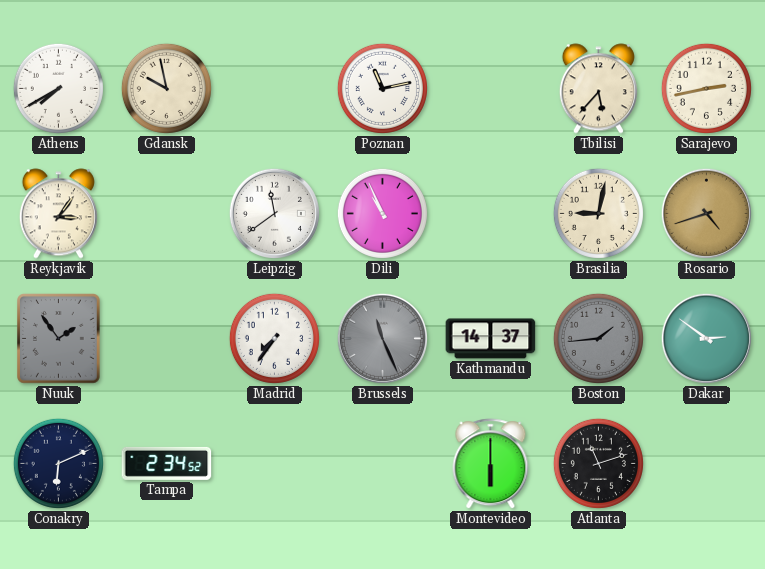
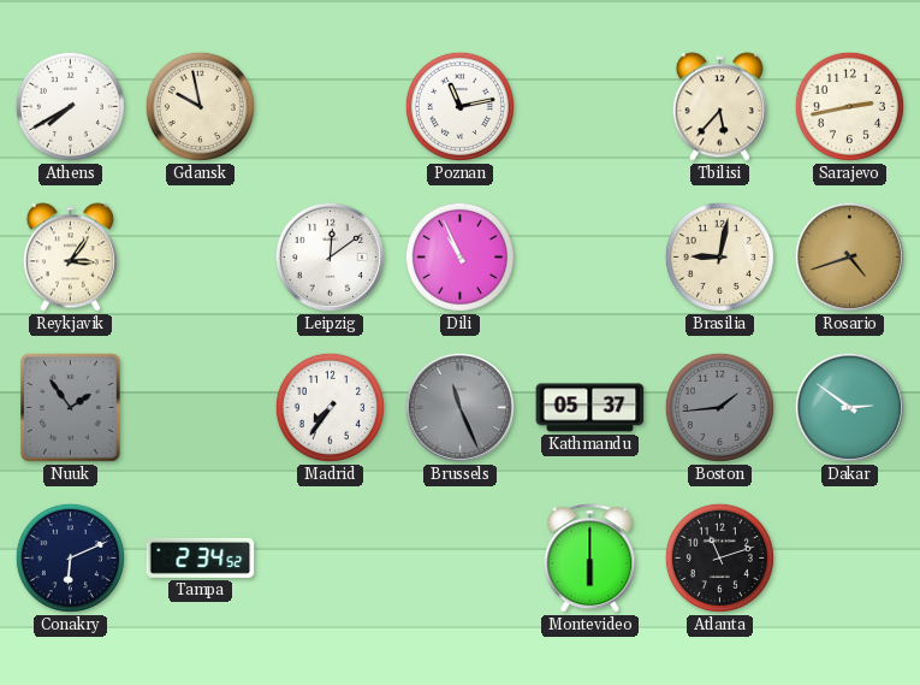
Leipzig: 11:39 -> 12:09 (330, 256)
Kathmandu: 14:37 -> 05:37 (590, 408)
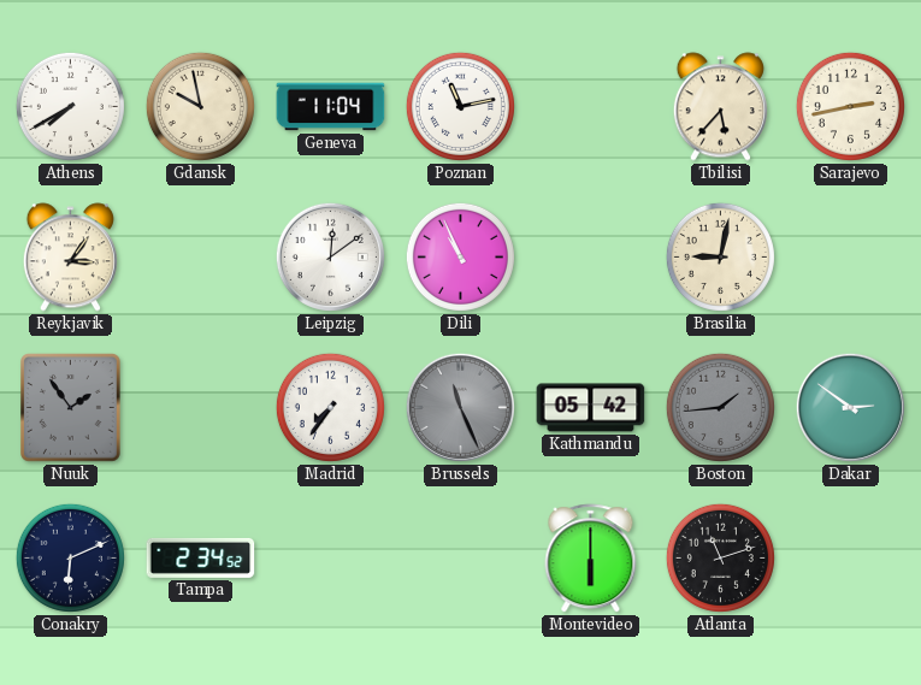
Geneva: none -> 11:04 (331, 107)
Rosario: 4:42 -> none (849, 256)
Kathmandu: 05:37 -> 05:42 (591, 408)
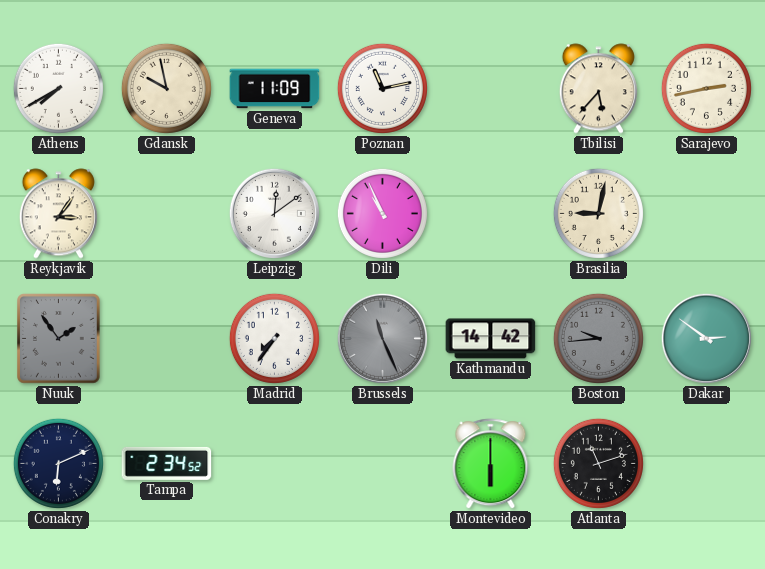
Geneva: 11:04 -> 11:09 (275, 89)
Kathmandu: 05:42 -> 14:42 (491, 339)
Boston: 1:44 -> 9:44 (598, 338)
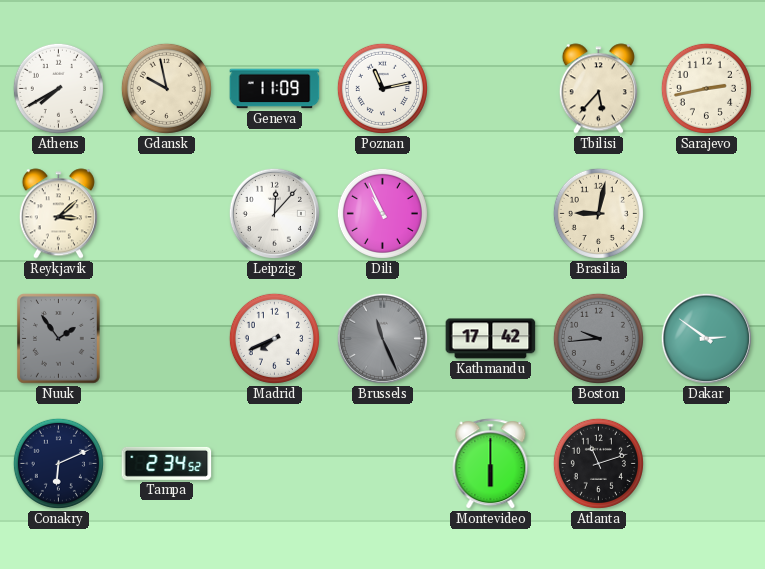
Reykjavik: 3:06 -> 3:08 (58, 214)
Leipzig: 12:09 -> 12:07 (274, 213)
Madrid: 7:36 -> 7:41 (274, 338)
Kathmandu: 14:42 -> 17:42 (491, 339)
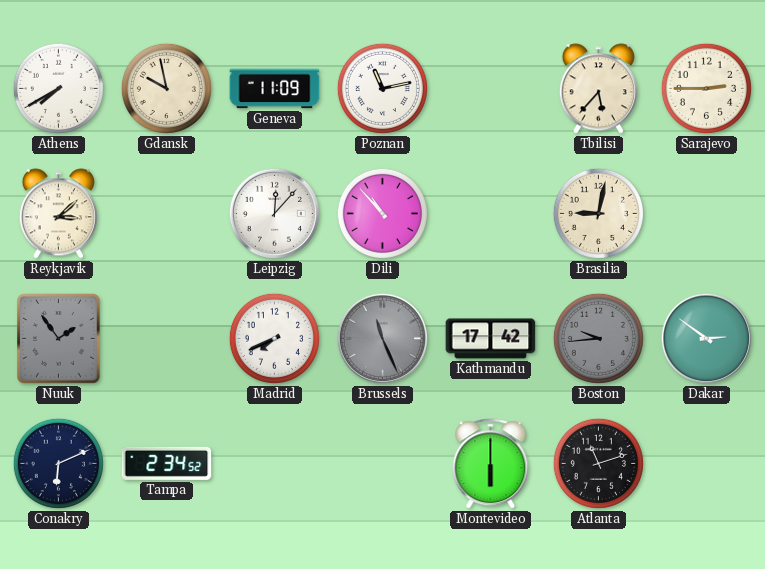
Sarajevo: 2:43 -> 2:45 (706, 88)
Dili: 10:56 -> 10:53 (382, 213)
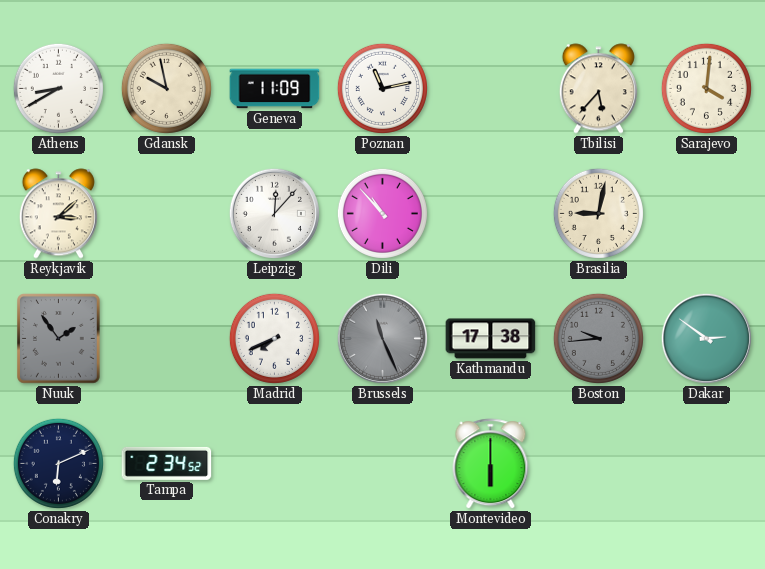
Athens: 7:40 -> 8:40 (58, 88)
Sarajevo: 2:45 -> 4:01 (706, 88)
Kathmandu: 17:42 -> 17:38 (491, 339)
Atlanta: 11:12 -> none (598, 463)
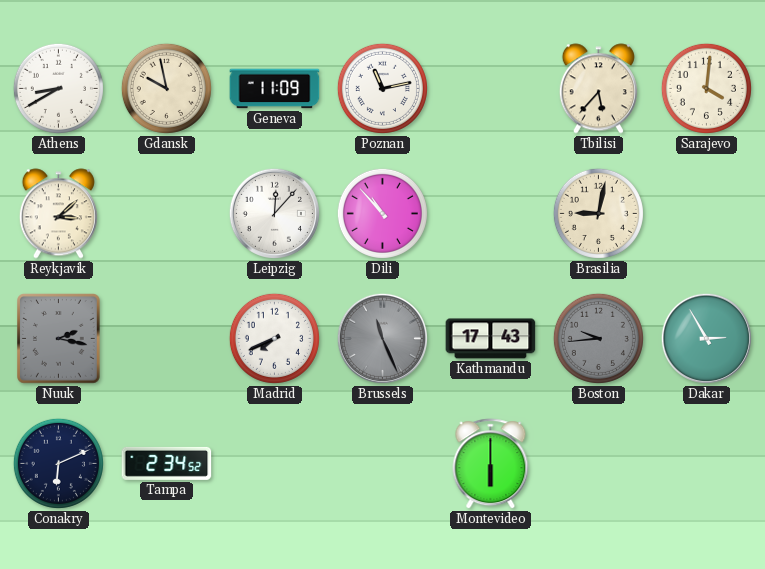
Nuuk: 1:54 -> 2:17 (59, 339)
Kathmandu: 17:38 -> 17:43 (491, 339)
Dakar: 2:51 -> 2:55 (706, 338)
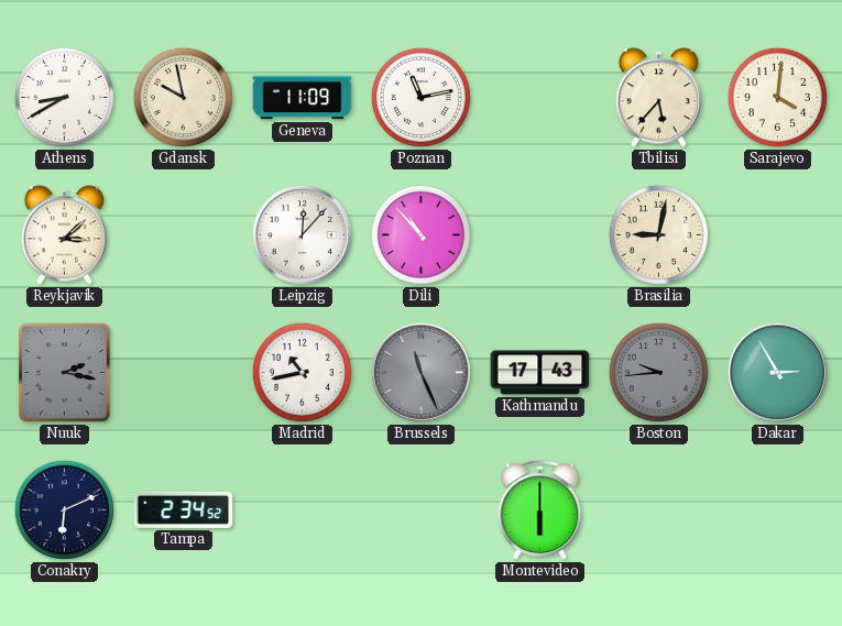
Madrid: 7:41 -> 10:43 (302, 372)
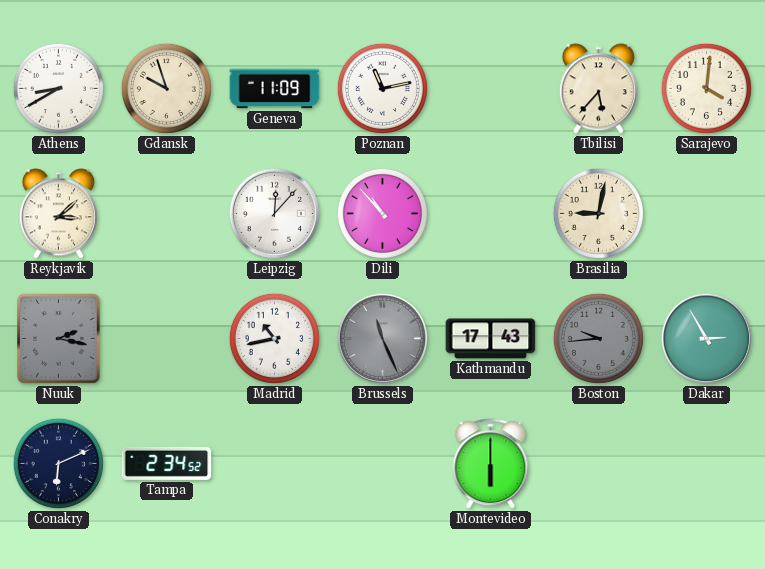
Gdansk: 9:58 -> 9:57 (166, 88)
